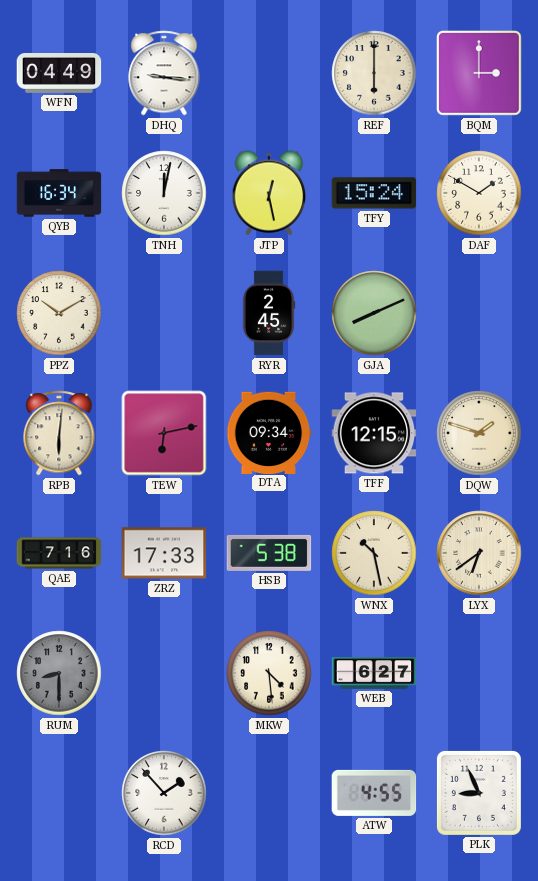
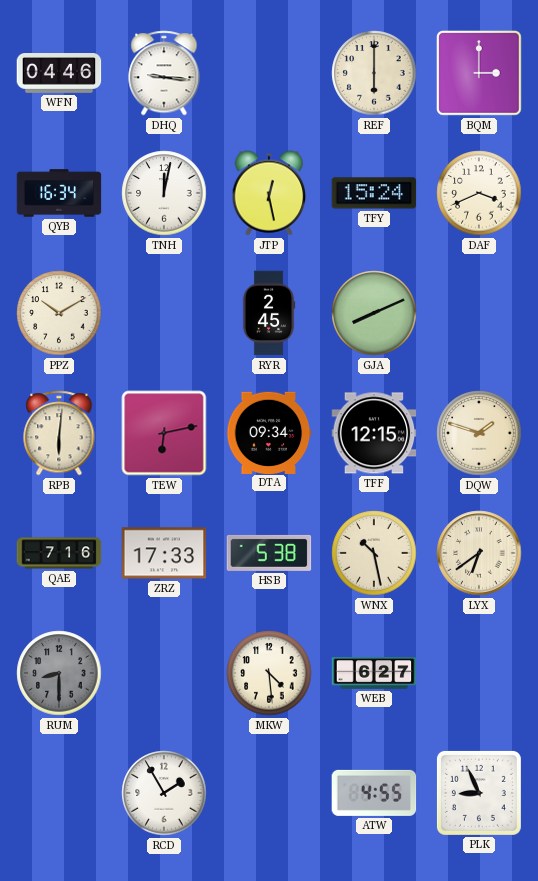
WFN: 04:49 -> 04:46 (59, 74)
DAF: 1:50 -> 3:41 (479, 193)
RCD: 1:53 -> 1:55 (164, 793)
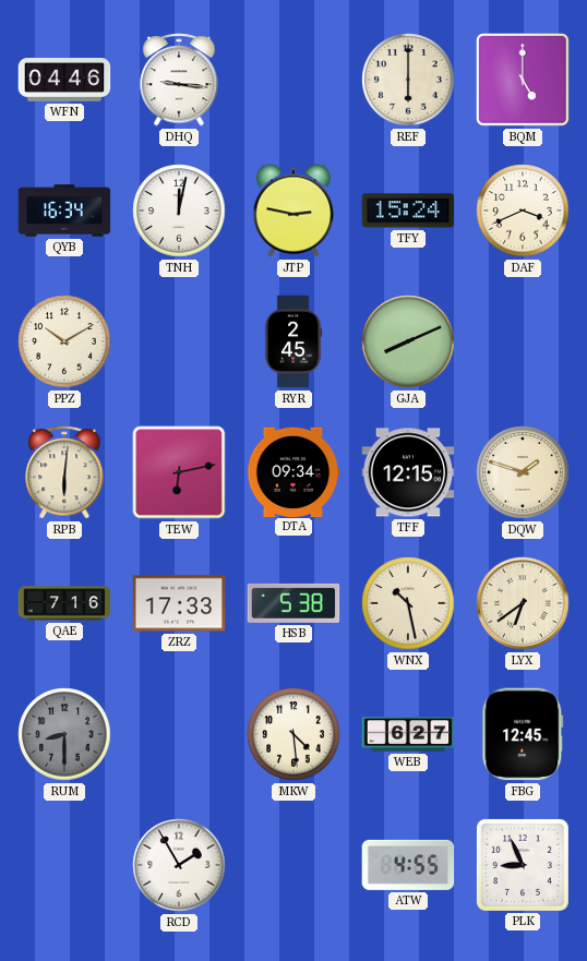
BQM: 3:00 -> 5:00 (524, 81)
JTP: 12:28 -> 2:47 (293, 211)
FBG: none -> 12:45 (523, 734)
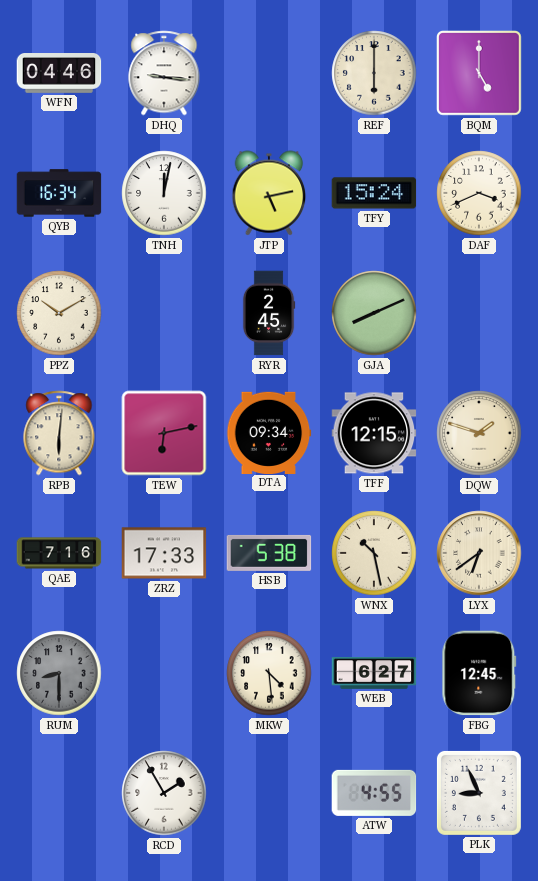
JTP: 2:47 -> 5:13 (269, 193)
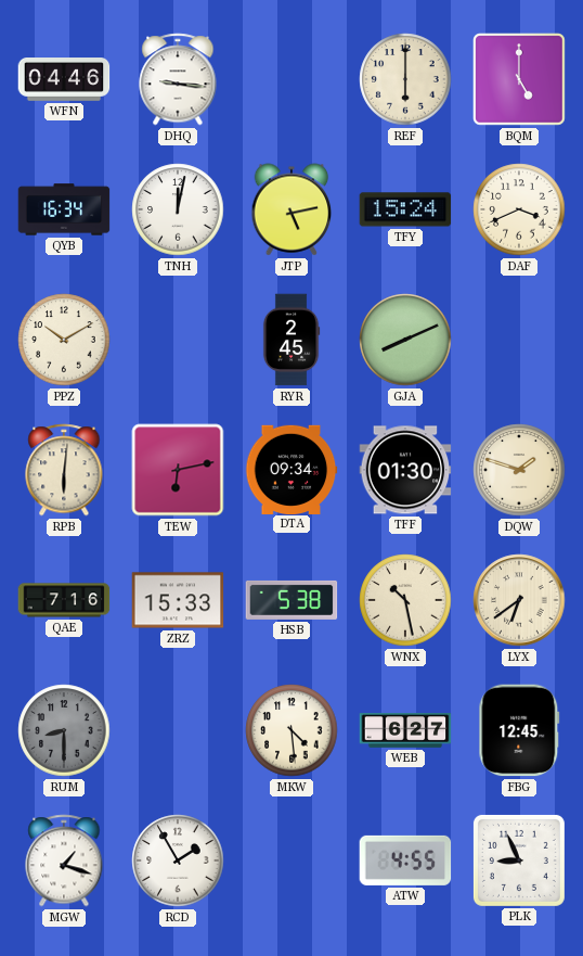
TFF: 12:15 -> 01:30 (405, 470)
ZRZ: 17:33 -> 15:33 (178, 600)
MGW: none -> 1:18 (64, 861)
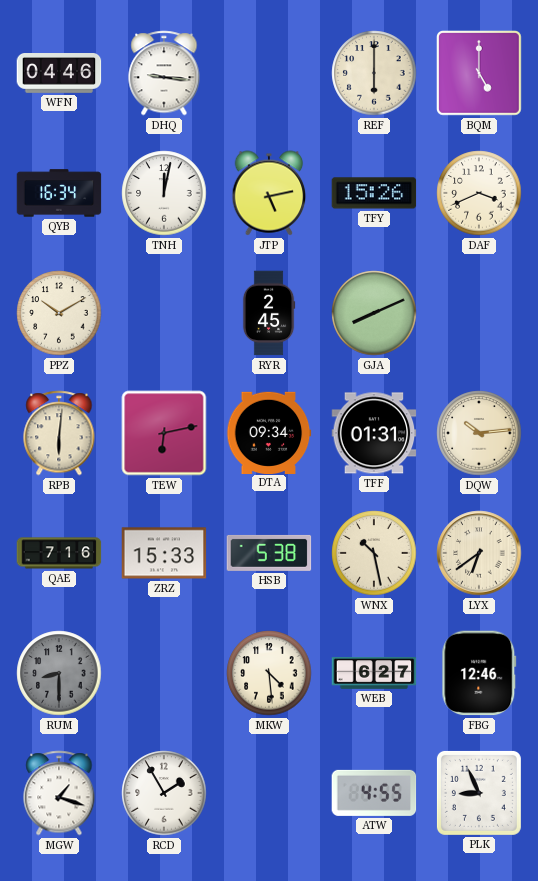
TFY: 15:24 -> 15:26 (374, 193)
TFF: 01:30 -> 01:31 (374, 433)
DQW: 1:48 -> 10:14 (479, 433)
FBG: 12:45 -> 12:46 (479, 673)
